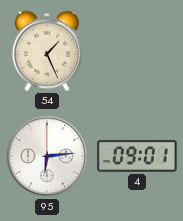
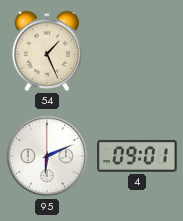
95: 6:14 -> 6:11 (47, 156)
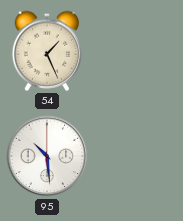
95: 6:11 -> 10:29 (47, 156)
4: 09:01 -> none (137, 156)
